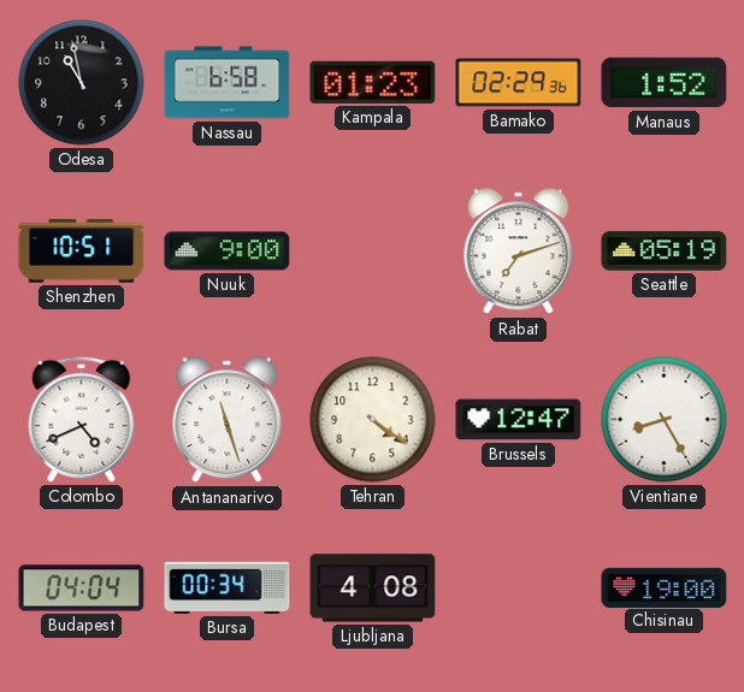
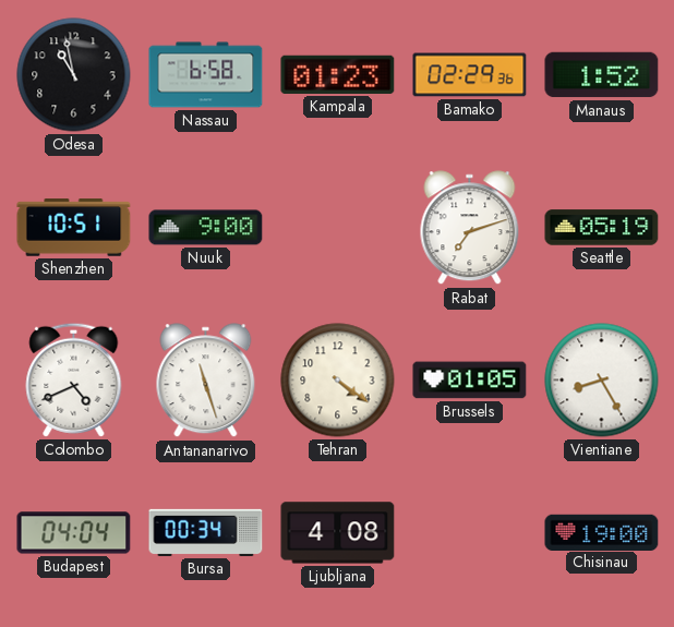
Brussels: 12:47 -> 01:05 (470, 381)
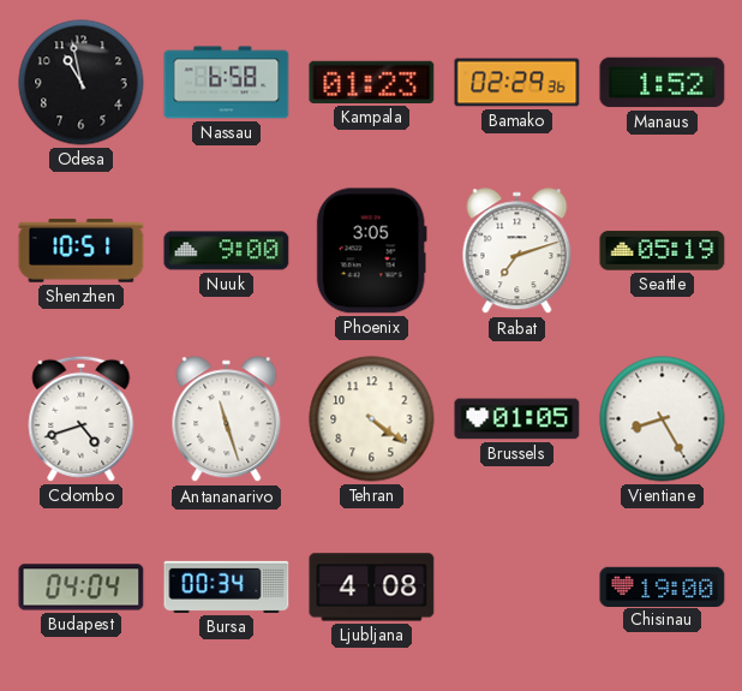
Phoenix: none -> 3:05 (371, 251)
Colombo: 4:41 -> 4:42 (82, 418)
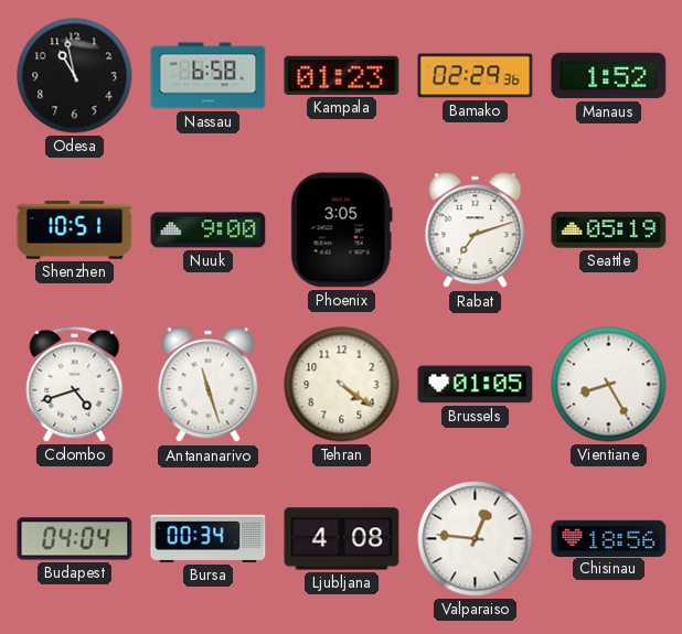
Valparaiso: none -> 12:46 (476, 539)
Chisinau: 19:00 -> 18:56 (609, 538)
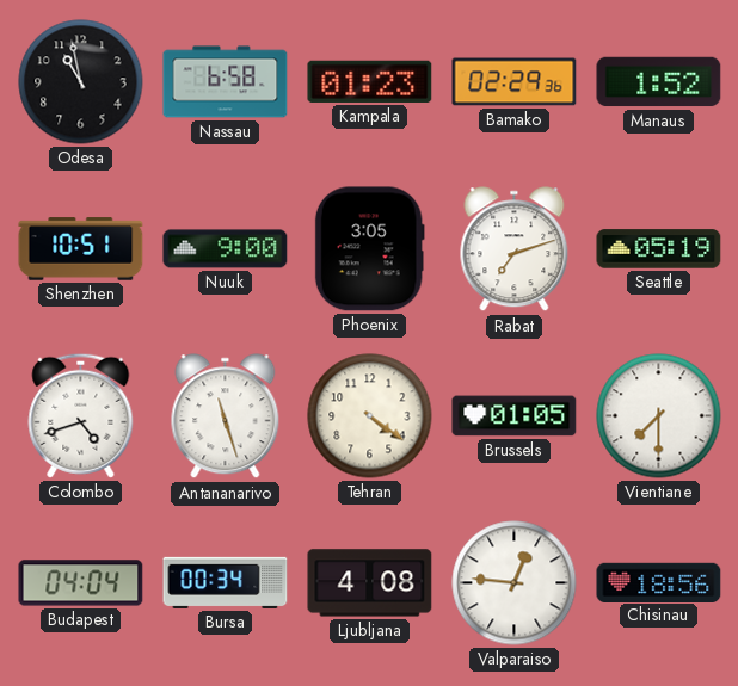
Vientiane: 8:25 -> 7:30 (659, 416)
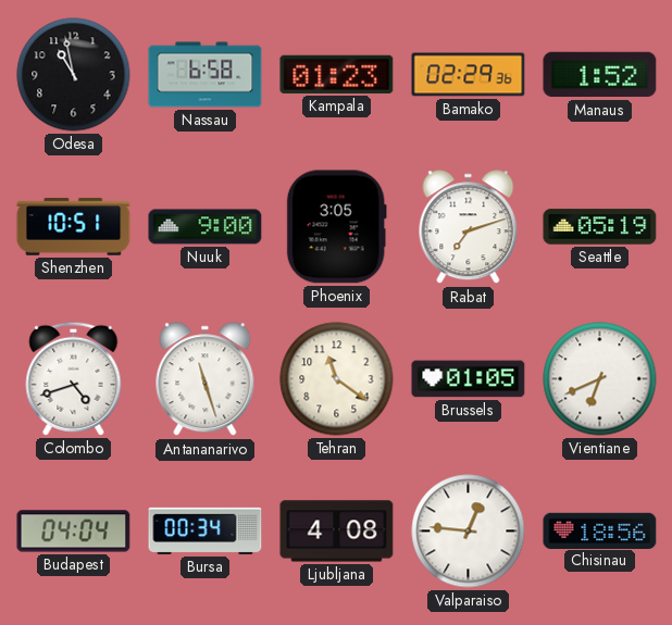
Tehran: 4:21 -> 11:21 (337, 379)
Vientiane: 7:30 -> 6:41 (600, 379)
